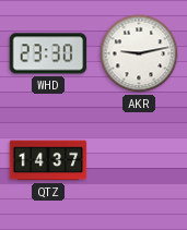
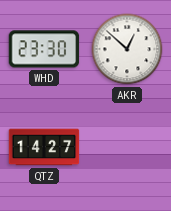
AKR: 9:13 -> 12:52 (127, 49)
QTZ: 14:37 -> 14:27 (44, 147)
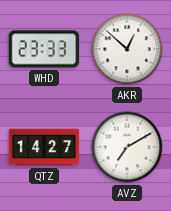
WHD: 23:30 -> 23:33 (44, 49)
AVZ: none -> 7:10 (127, 147)
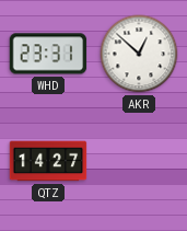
WHD: 23:33 -> 23:31 (48, 54)
AVZ: 7:10 -> none (127, 147)
